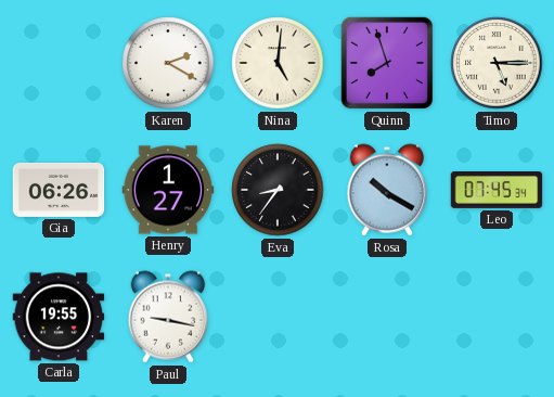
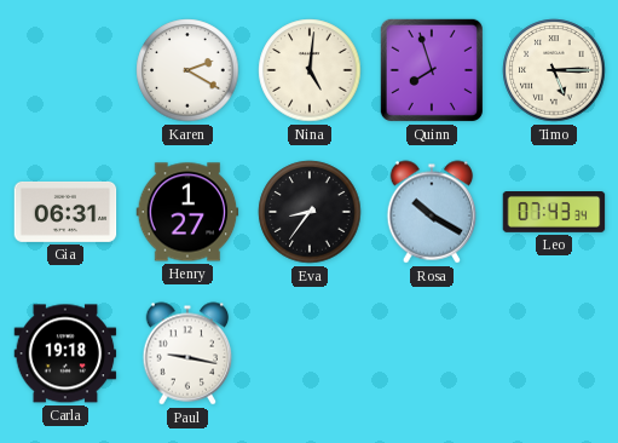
Gia: 06:26 -> 06:31 (65, 212)
Leo: 07:45 -> 07:43 (554, 213)
Carla: 19:55 -> 19:18 (65, 353)
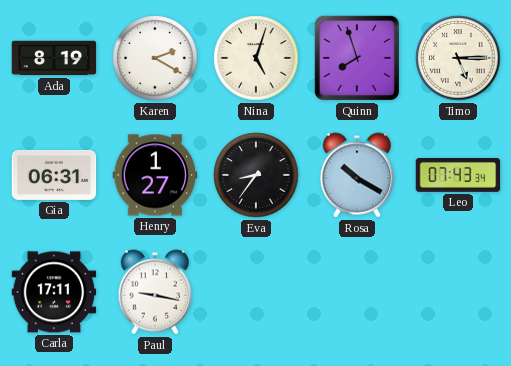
Ada: none -> 8:19 (54, 58)
Nina: 5:01 -> 5:03 (256, 58)
Carla: 19:18 -> 17:11 (54, 292)
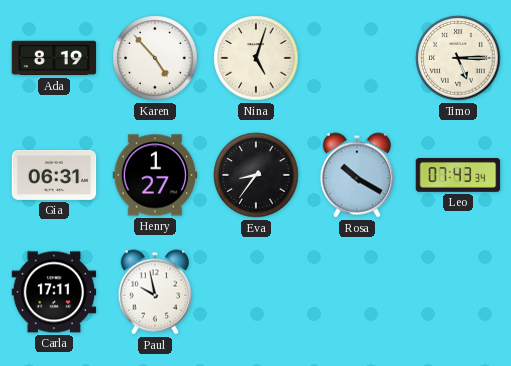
Karen: 2:20 -> 4:53 (155, 58)
Quinn: 7:57 -> none (357, 58)
Paul: 9:17 -> 9:58 (155, 292)
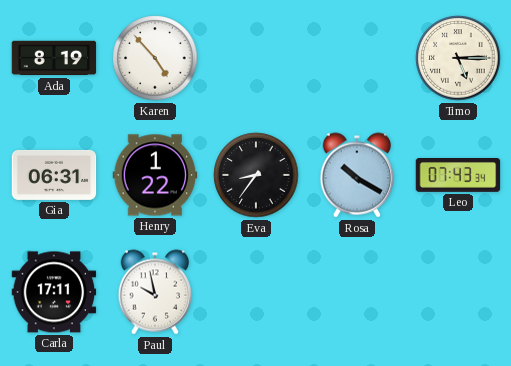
Nina: 5:03 -> none (256, 58)
Henry: 1:27 -> 1:22 (155, 175)
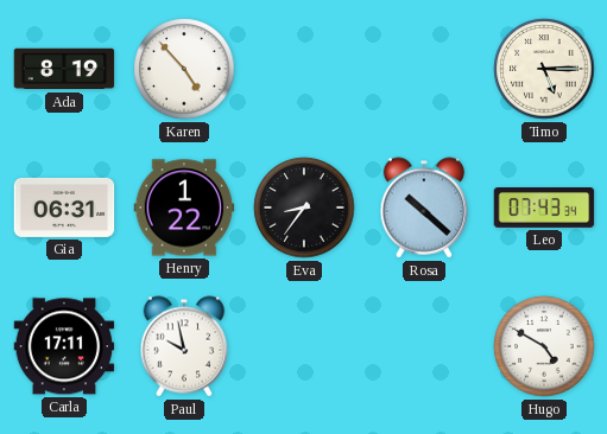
Rosa: 10:20 -> 10:22 (424, 208)
Hugo: none -> 4:50 (544, 346)
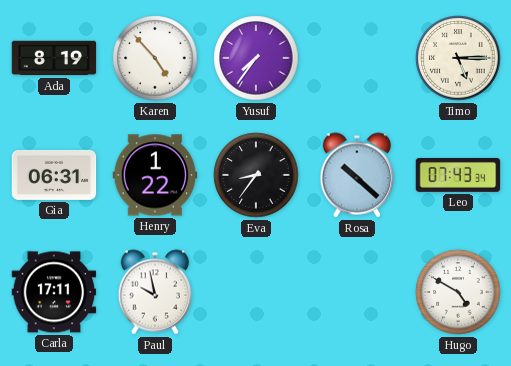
Yusuf: none -> 7:36 (256, 58)
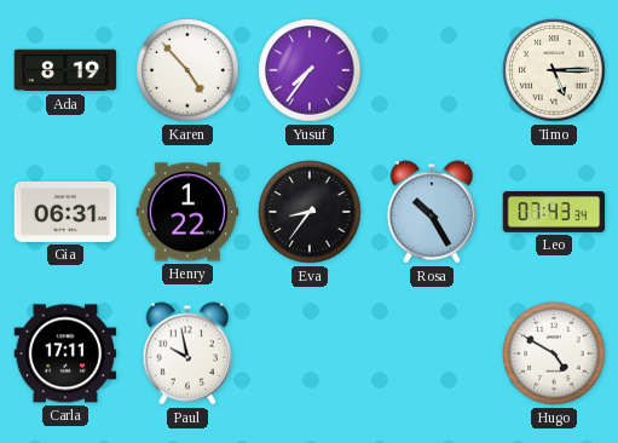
Rosa: 10:22 -> 10:25 (432, 212)
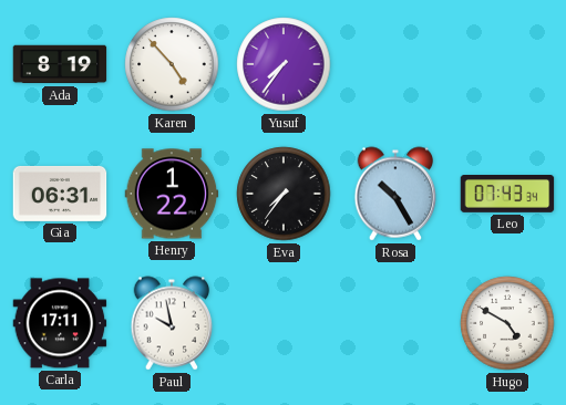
Timo: 5:15 -> none (554, 70)
Eva: 8:36 -> 7:36 (284, 194)
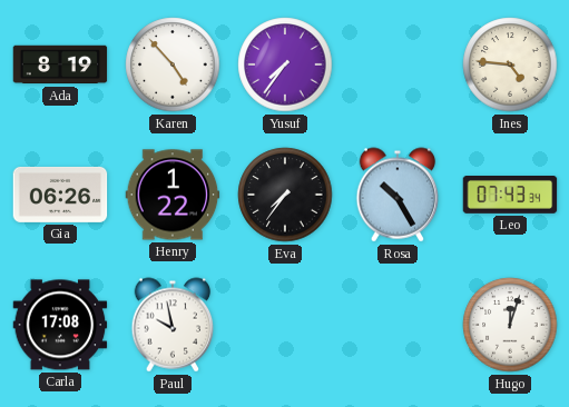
Ines: none -> 4:46 (510, 64)
Gia: 06:31 -> 06:26 (60, 195)
Carla: 17:11 -> 17:08 (60, 325)
Hugo: 4:50 -> 12:03 (510, 325)
